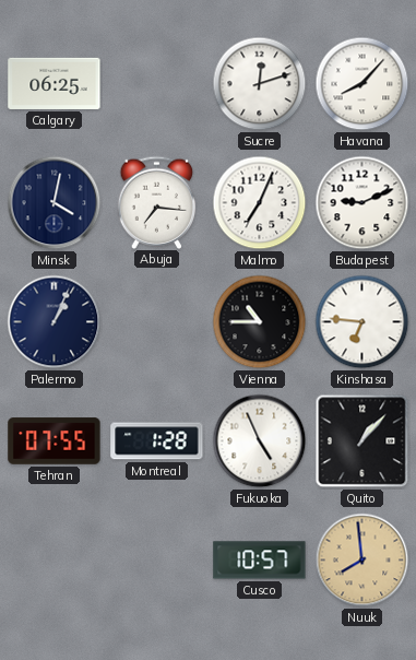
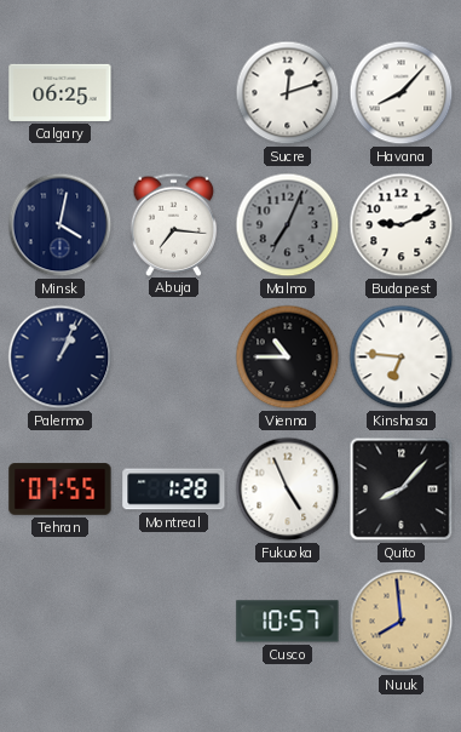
Malmo dial: white -> grey (288, 225)
Quito: 1:07 -> 8:07 (402, 490)
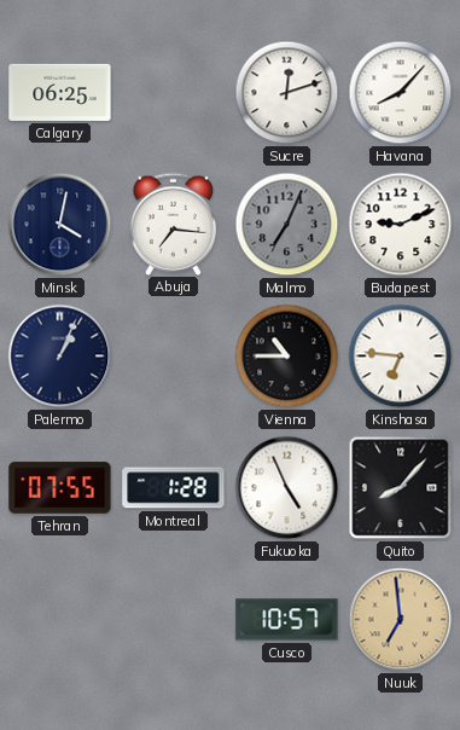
Nuuk: 7:59 -> 6:59 (401, 620)
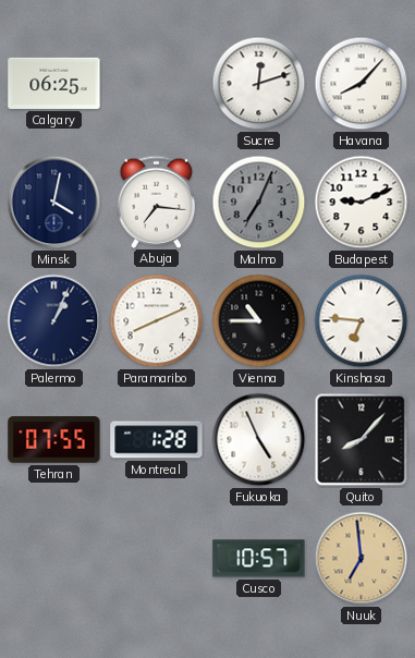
Paramaribo: none -> 8:11 (157, 321)
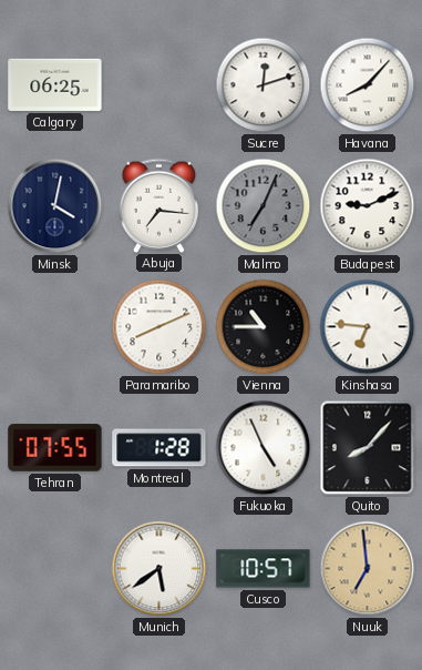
Palermo: 1:04 -> none (54, 321)
Munich: none -> 5:39 (159, 569)
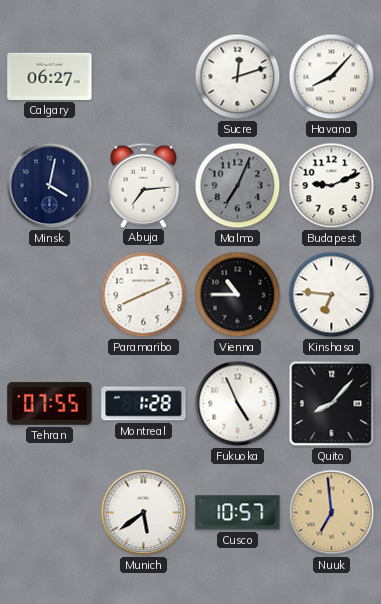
Calgary: 06:25 -> 06:27 (50, 76)
Abuja: 7:16 -> 7:14 (144, 185)
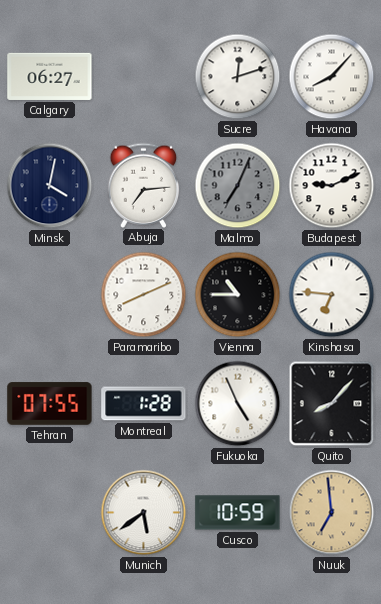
Cusco: 10:57 -> 10:59 (238, 513)
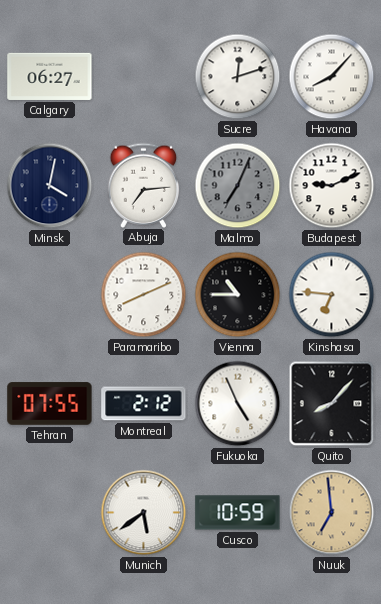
Montreal: 1:28 -> 2:12 (144, 404)
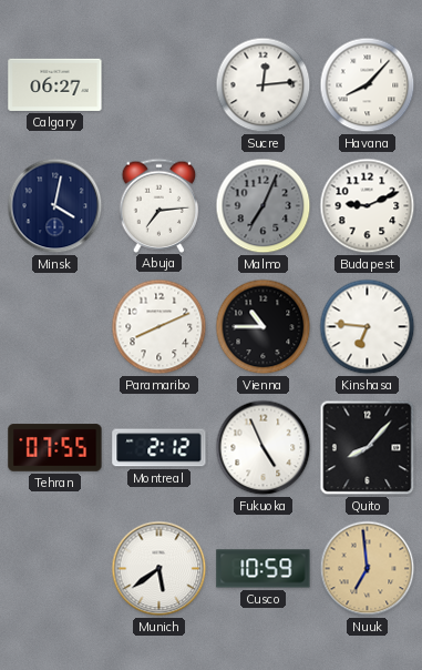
Sucre: 12:12 -> 12:14 (264, 85)
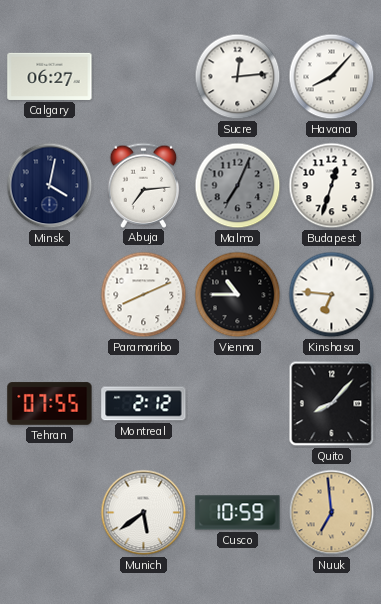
Budapest: 9:11 -> 12:33 (332, 186)
Fukuoka: 4:56 -> none (264, 448)
